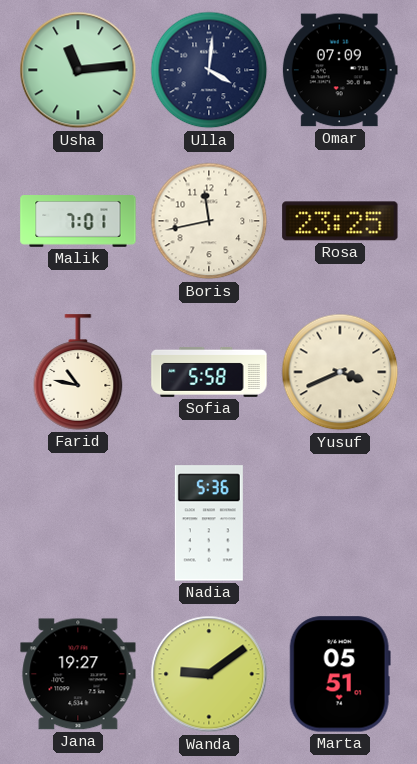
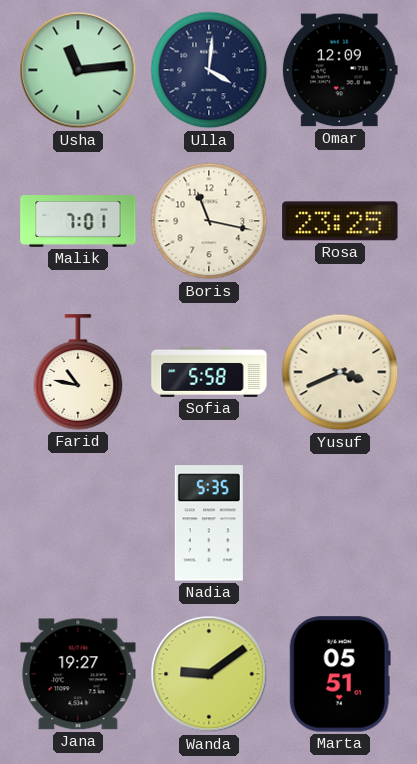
Omar: 07:09 -> 12:09 (340, 70)
Boris: 11:43 -> 11:17 (209, 221)
Nadia: 5:36 -> 5:35 (209, 523)
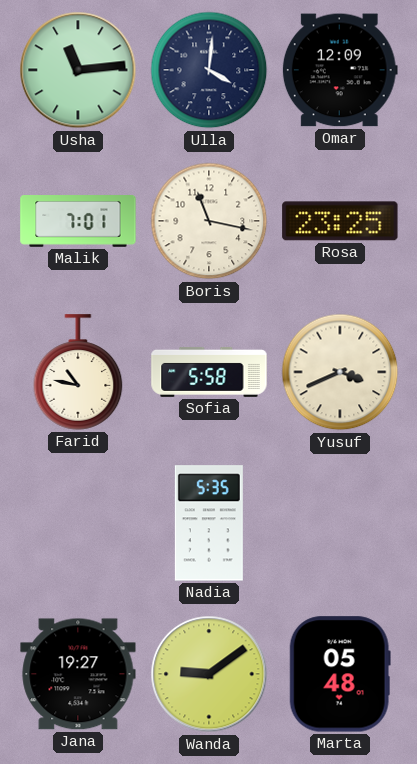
Marta: 05:51 -> 05:48 (340, 674)
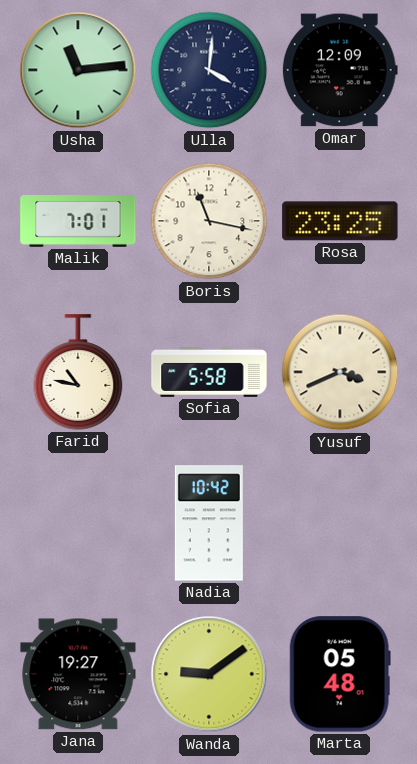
Nadia: 5:35 -> 10:42 (209, 523)
